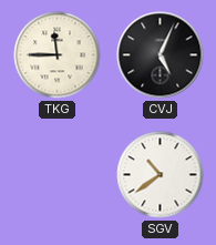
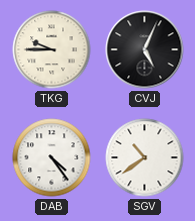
TKG: 11:45 -> 9:45 (52, 50)
DAB: none -> 4:24 (52, 158)
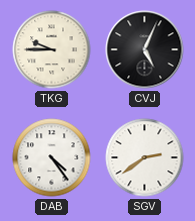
SGV: 10:39 -> 2:39 (145, 158)
